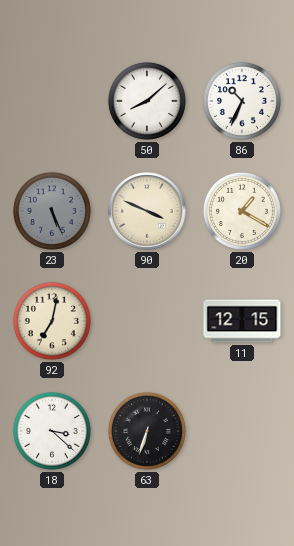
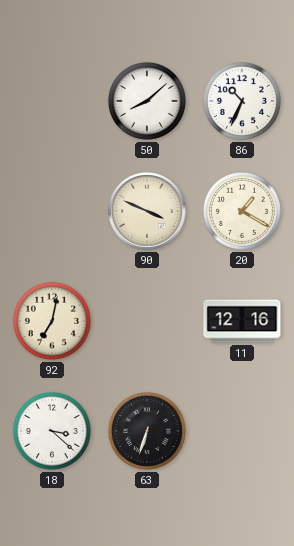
23: 5:26 -> none (52, 211)
11: 12:15 -> 12:16 (242, 321)
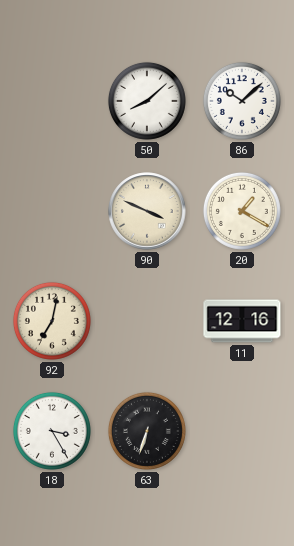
86: 10:34 -> 10:08 (242, 101)
18: 3:22 -> 3:25 (52, 431)
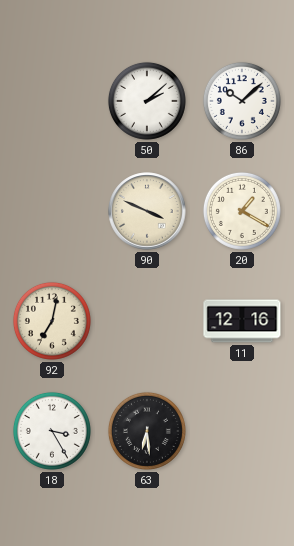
50: 8:08 -> 2:08 (147, 101)
63: 6:33 -> 6:29 (147, 431)
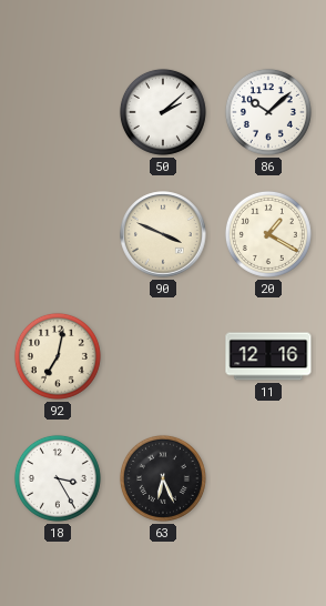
63: 6:29 -> 6:26 (163, 478)
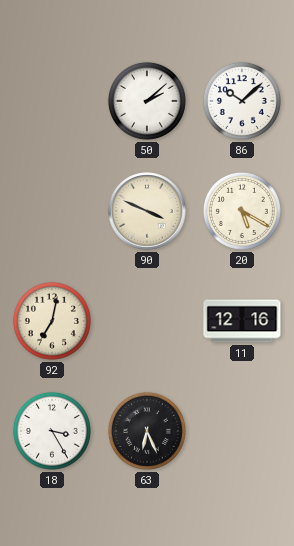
20: 1:20 -> 5:20 (242, 211)
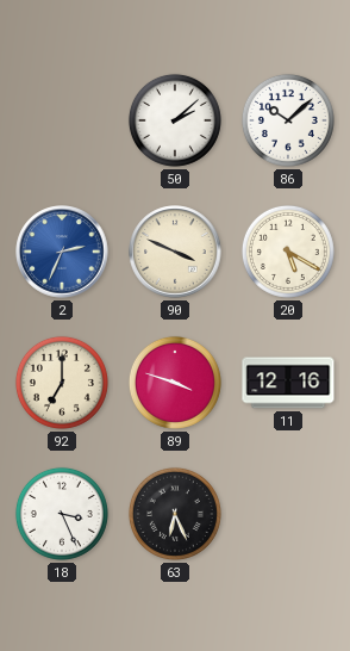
2: none -> 2:34 (62, 252)
92: 7:02 -> 7:00 (62, 383)
89: none -> 3:48 (175, 383)
18: 3:25 -> 3:26 (62, 514)
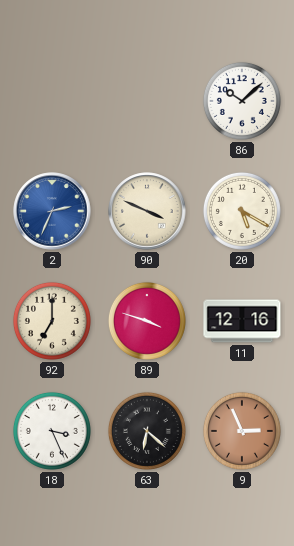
50: 2:08 -> none (175, 120)
63: 6:26 -> 6:22 (147, 431)
9: none -> 2:56 (242, 431)
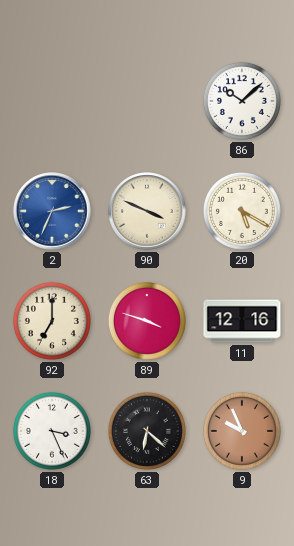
9: 2:56 -> 9:56 (242, 431)
